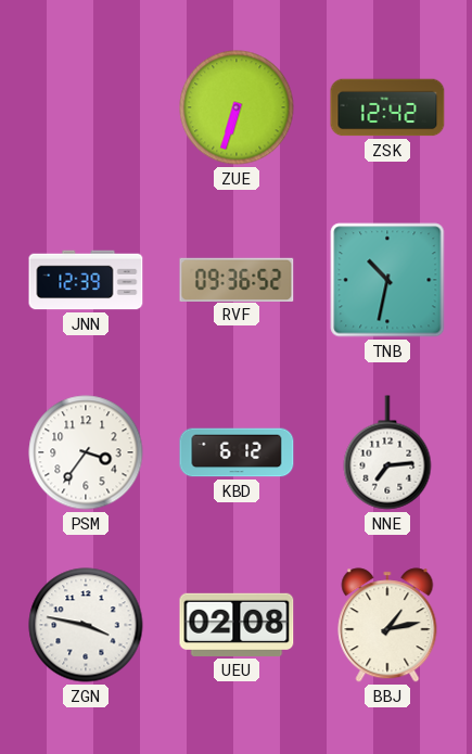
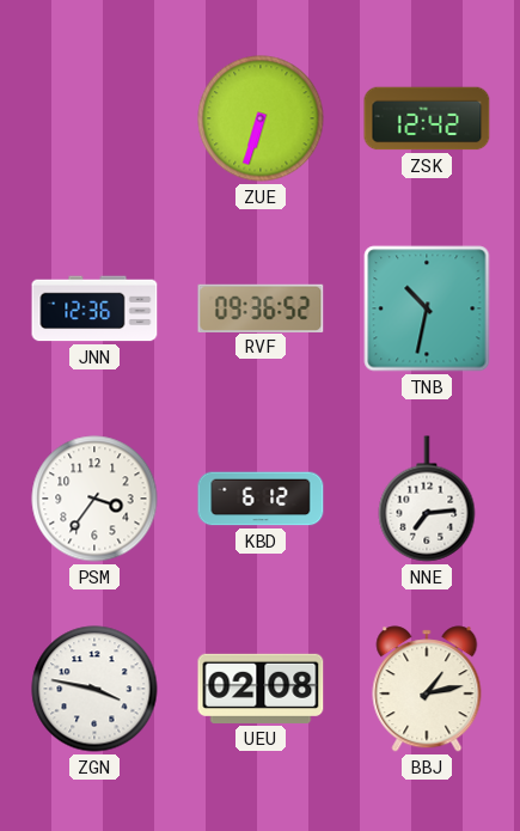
JNN: 12:39 -> 12:36 (94, 308)
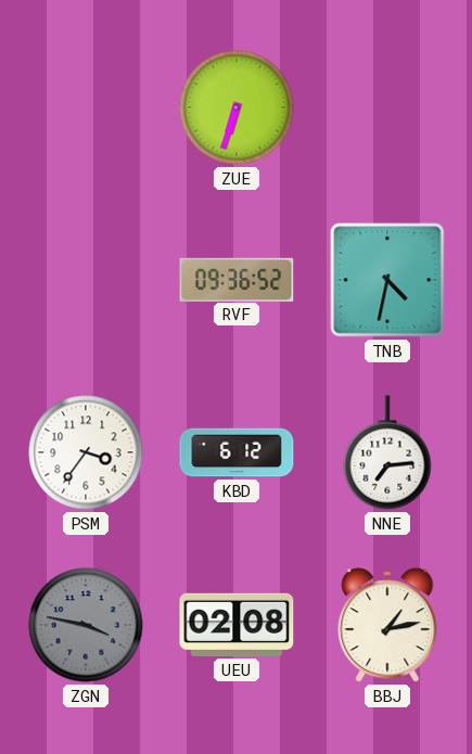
ZSK: 12:42 -> none (427, 118)
JNN: 12:36 -> none (94, 308)
TNB: 10:32 -> 4:32 (387, 280)
ZGN dial: white -> grey (86, 625)
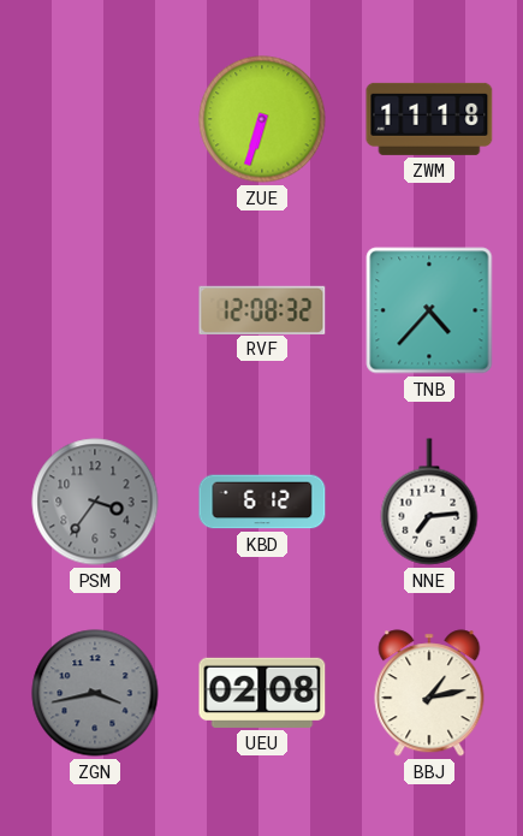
ZWM: none -> 11:18 (429, 119)
RVF: 09:36 -> 12:08 (262, 309)
TNB: 4:32 -> 4:37 (429, 310)
PSM dial: white -> grey (95, 502)
ZGN: 3:47 -> 3:43 (95, 693)
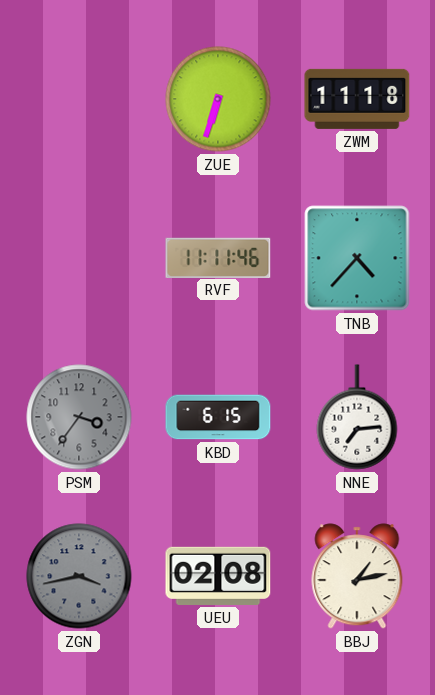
RVF: 12:08 -> 11:11 (218, 257)
KBD: 6:12 -> 6:15 (218, 417)
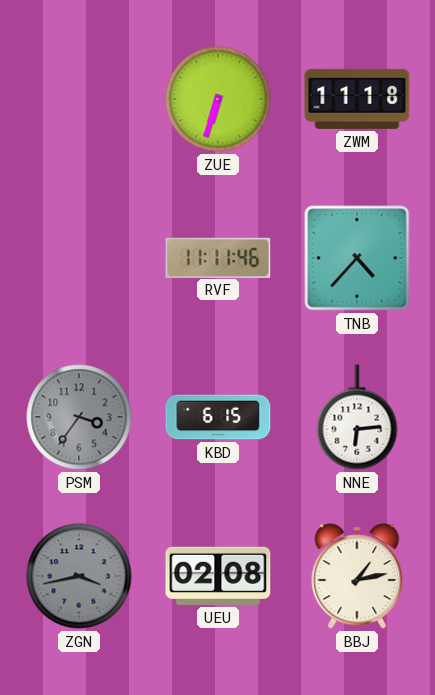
NNE: 7:14 -> 6:14 (357, 417)
